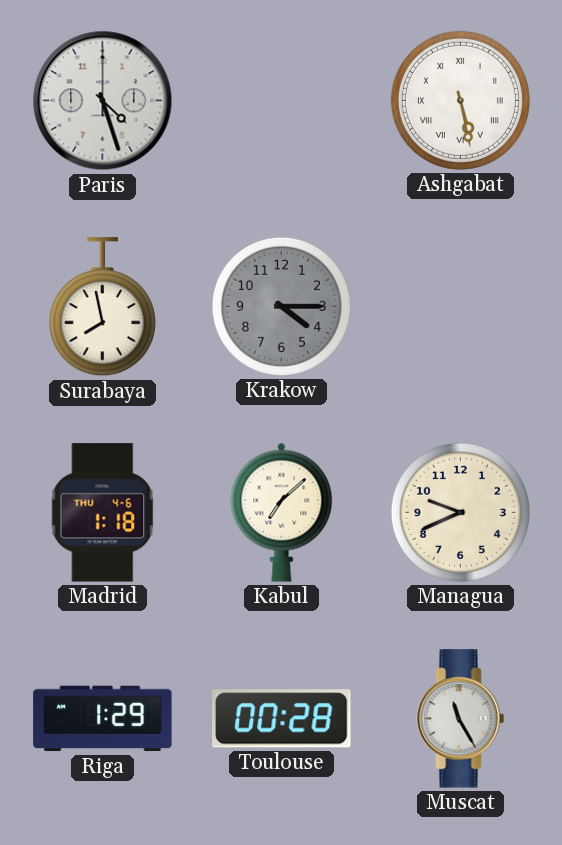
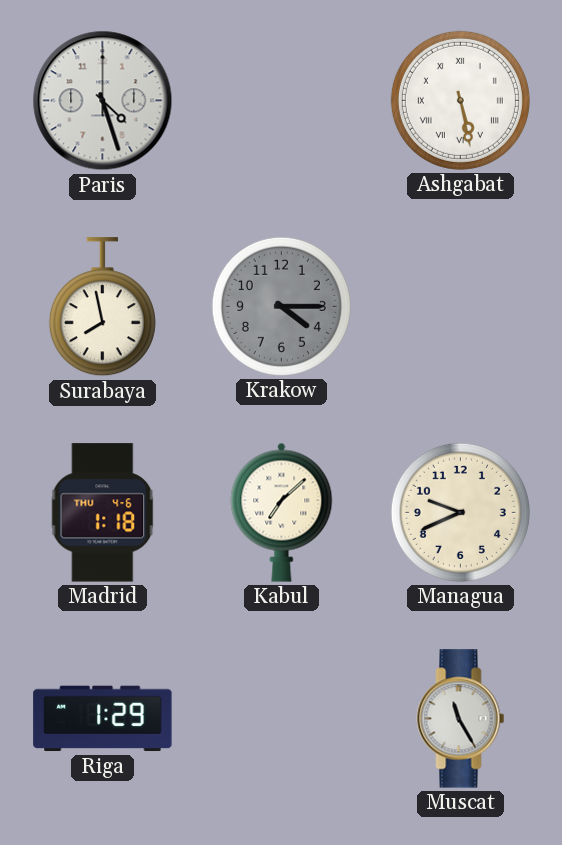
Toulouse: 00:28 -> none (282, 719)
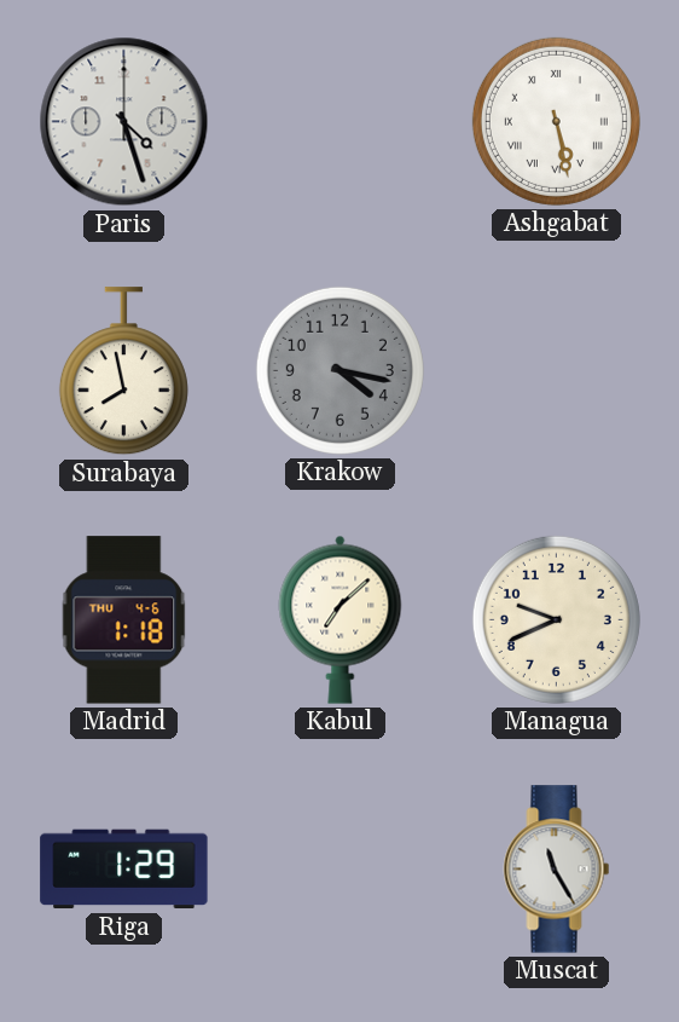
Krakow: 4:15 -> 4:17 (339, 370)
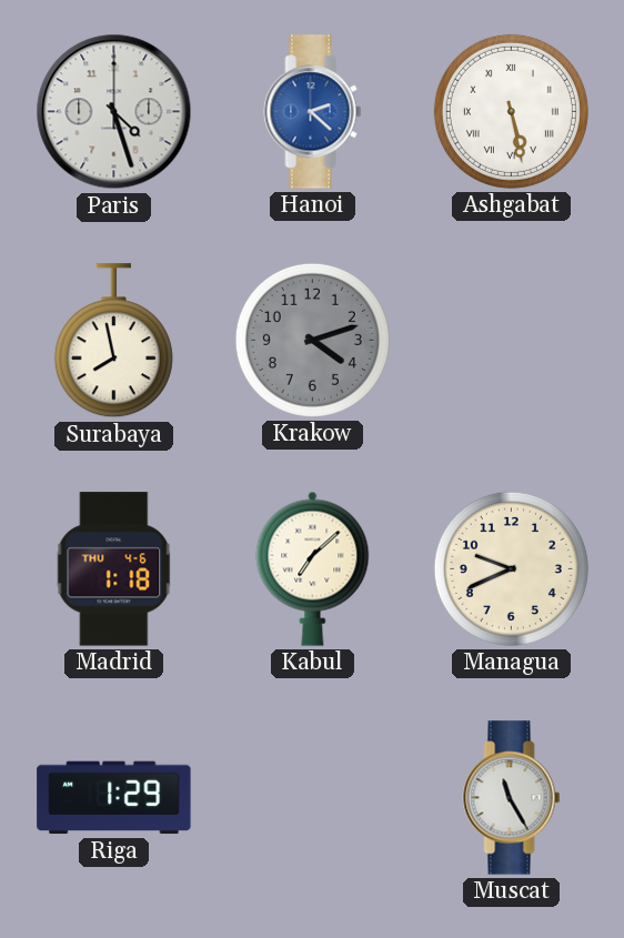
Hanoi: none -> 2:22 (313, 112)
Krakow: 4:17 -> 4:12 (312, 340)
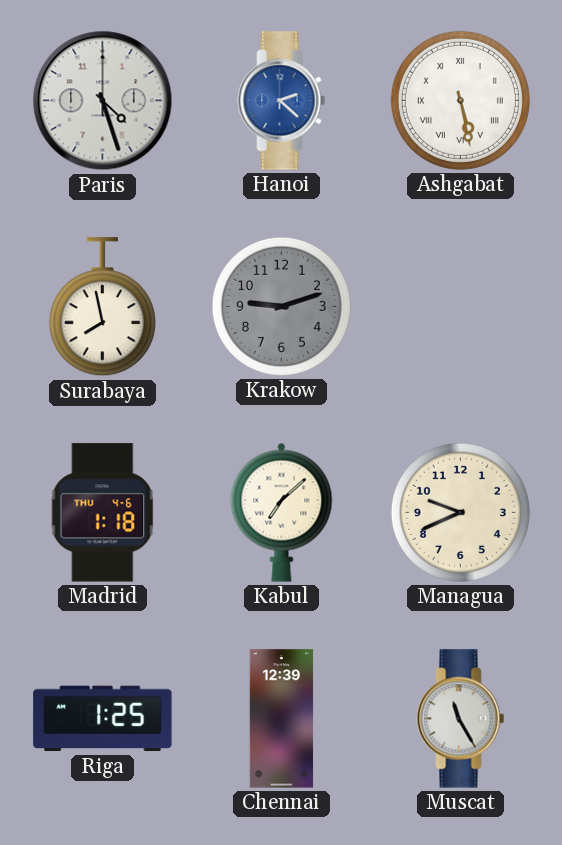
Krakow: 4:12 -> 9:12 (281, 306)
Riga: 1:29 -> 1:25 (103, 719)
Chennai: none -> 12:39 (282, 719)
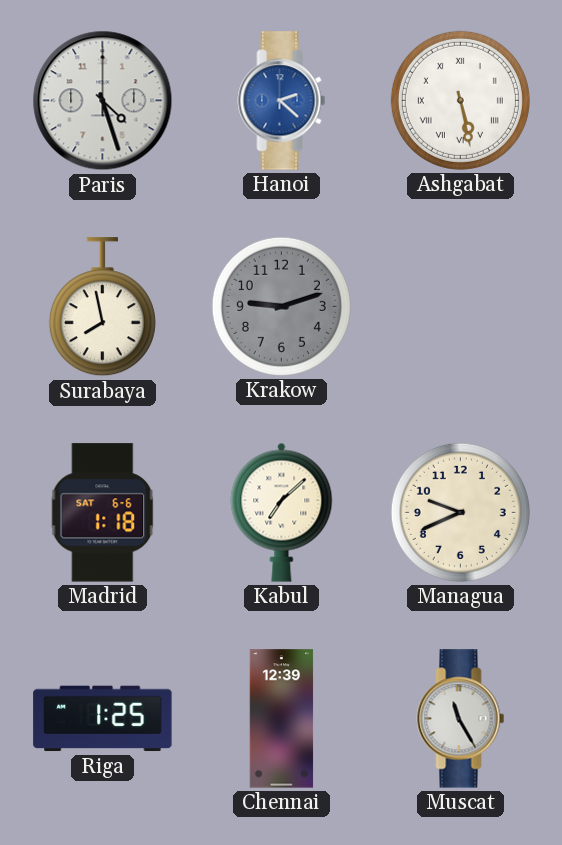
Madrid date: THU 4-6 -> SAT 6-6 (103, 513)
